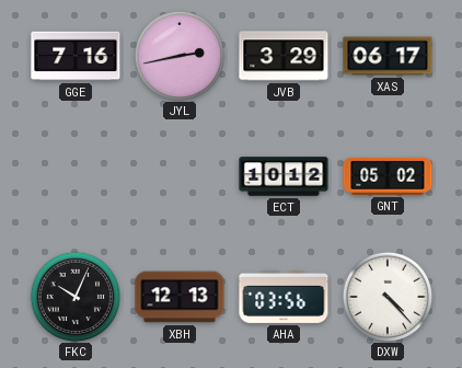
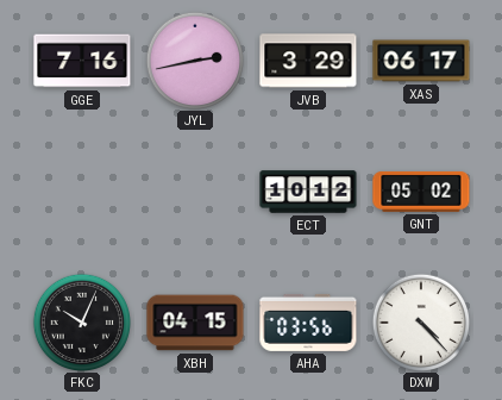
XBH: 12:13 -> 04:15 (195, 323)
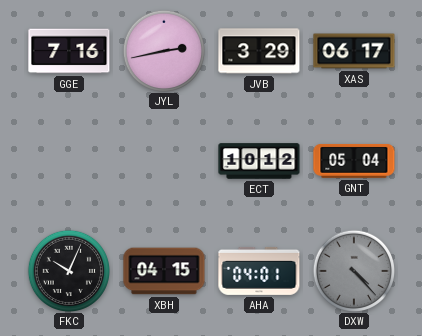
GNT: 05:02 -> 05:04 (354, 161)
AHA: 03:56 -> 04:01 (259, 271)
DXW dial: white -> grey (353, 270)
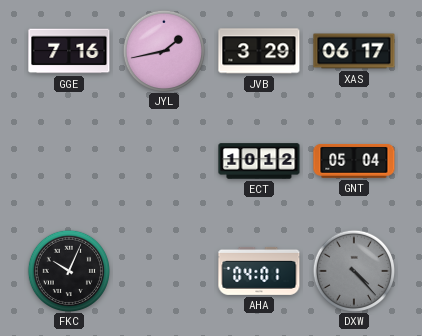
JYL: 2:43 -> 1:43 (163, 50)
XBH: 04:15 -> none (164, 271)
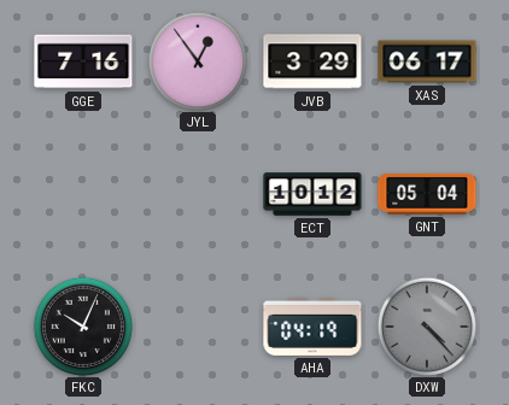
JYL: 1:43 -> 12:54 (197, 60)
AHA: 04:01 -> 04:19 (312, 327)
